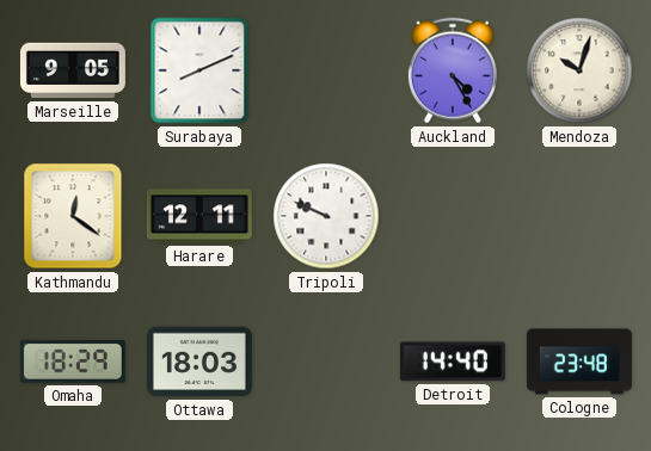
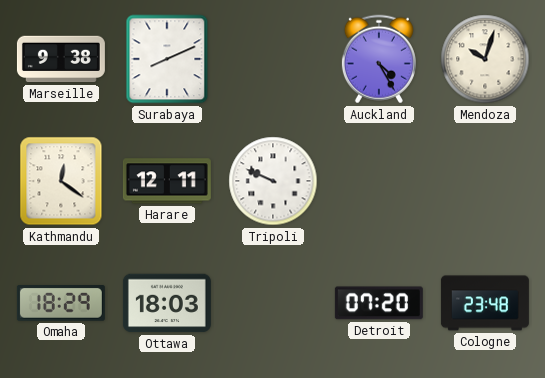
Marseille: 9:05 -> 9:38 (61, 59)
Detroit: 14:40 -> 07:20 (379, 303)
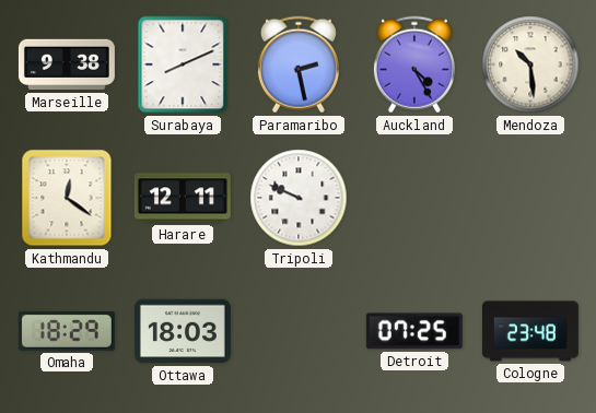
Paramaribo: none -> 2:28 (299, 64)
Mendoza: 10:03 -> 10:29 (530, 64)
Detroit: 07:20 -> 07:25 (414, 331)
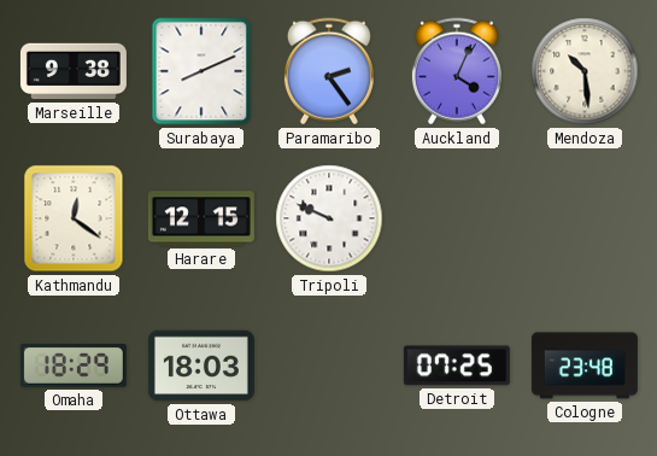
Paramaribo: 2:28 -> 2:24 (329, 71)
Auckland: 4:25 -> 4:04 (457, 71)
Harare: 12:11 -> 12:15 (201, 218)
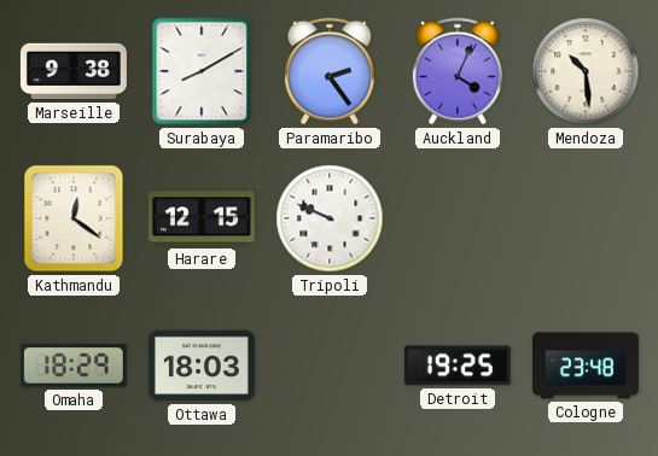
Surabaya: 8:11 -> 8:10 (202, 71)
Detroit: 07:25 -> 19:25 (458, 366)
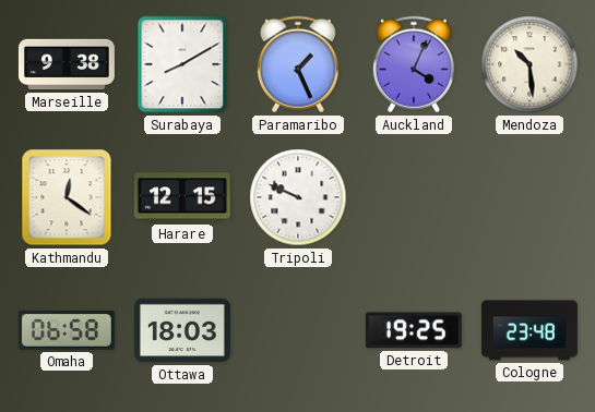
Paramaribo: 2:24 -> 1:26 (298, 64)
Omaha: 18:29 -> 06:58 (67, 331)
